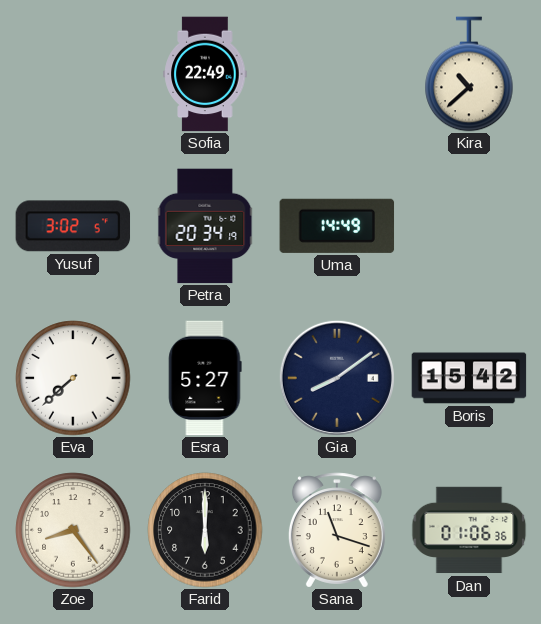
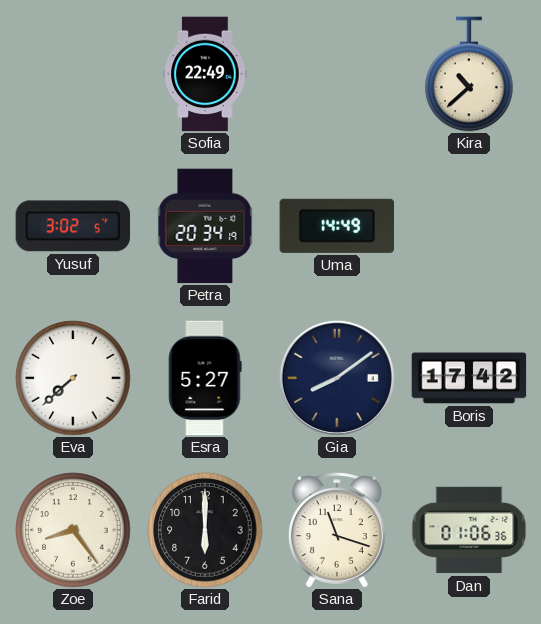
Boris: 15:42 -> 17:42 (469, 378)
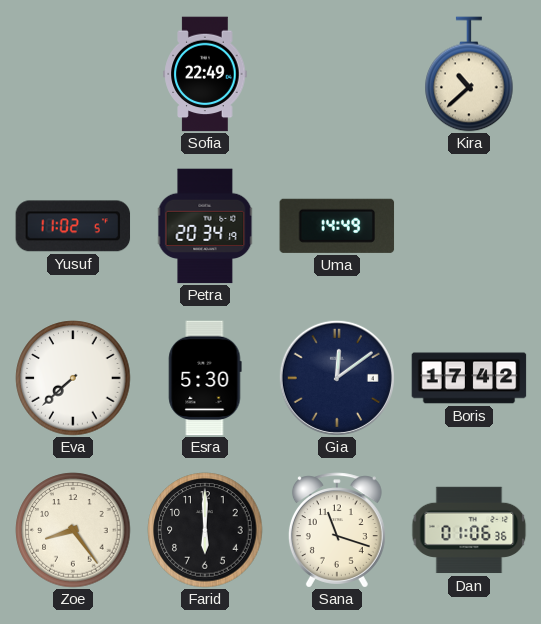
Yusuf: 3:02 -> 11:02 (73, 226)
Esra: 5:27 -> 5:30 (205, 378)
Gia: 8:09 -> 12:09 (337, 378)
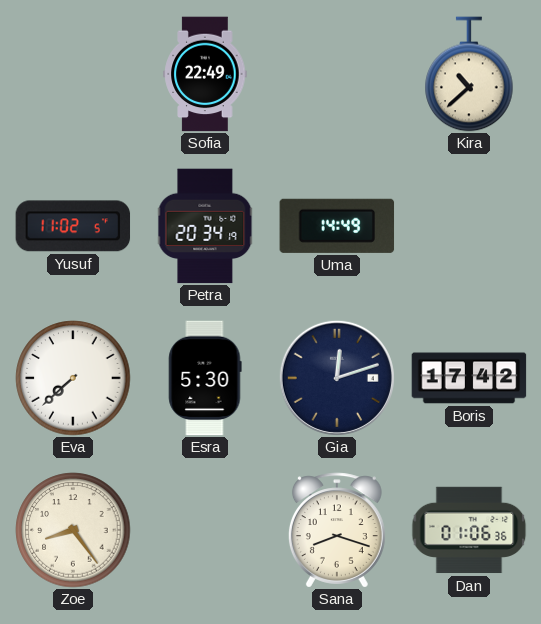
Gia: 12:09 -> 12:12 (337, 378)
Farid: 6:00 -> none (205, 530)
Sana: 11:18 -> 8:18 (337, 530)
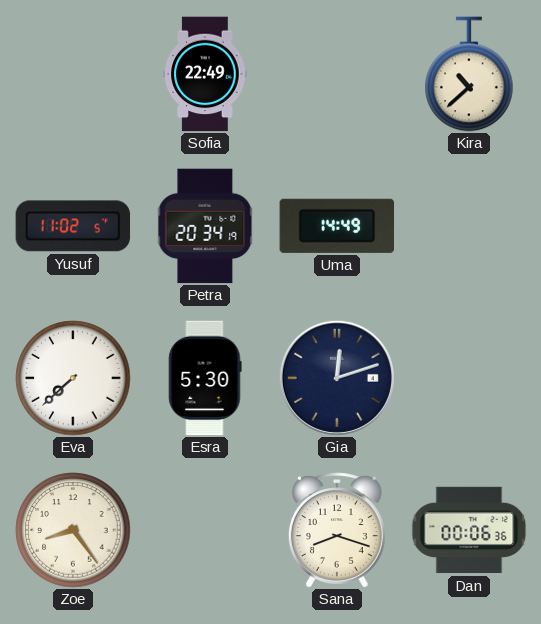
Boris: 17:42 -> none (469, 378)
Dan: 01:06 -> 00:06 (469, 530)
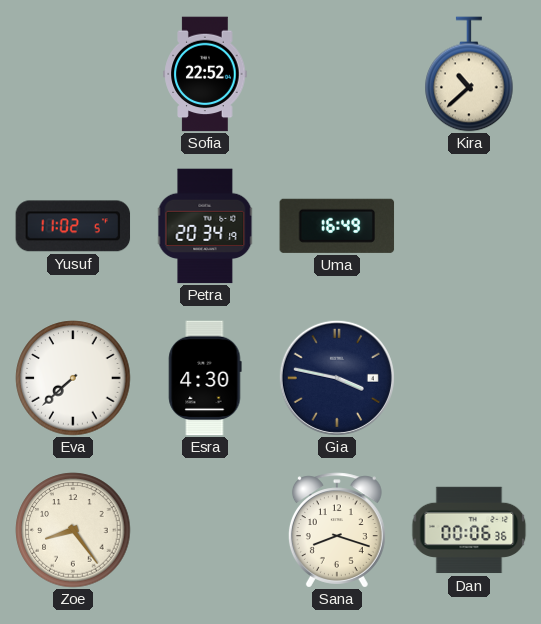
Sofia: 22:49 -> 22:52 (205, 74)
Uma: 14:49 -> 16:49 (337, 226)
Esra: 5:30 -> 4:30 (205, 378)
Gia: 12:12 -> 3:47 (337, 378)
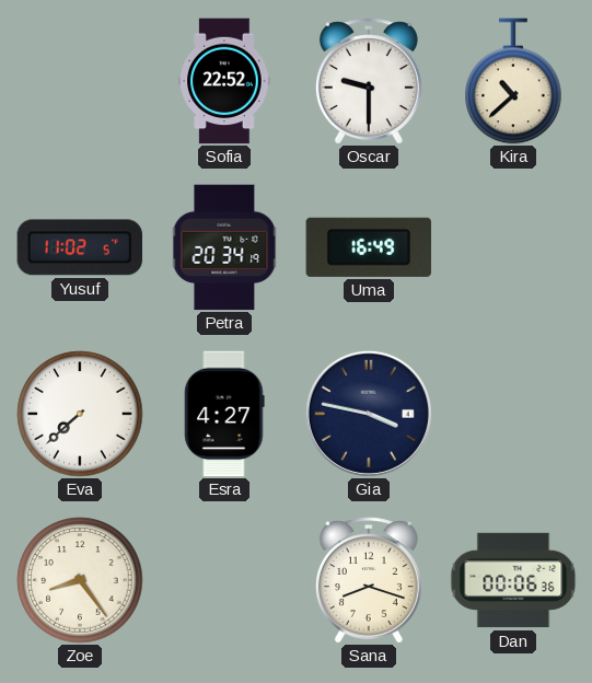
Oscar: none -> 9:30 (369, 81)
Esra: 4:30 -> 4:27 (224, 414)
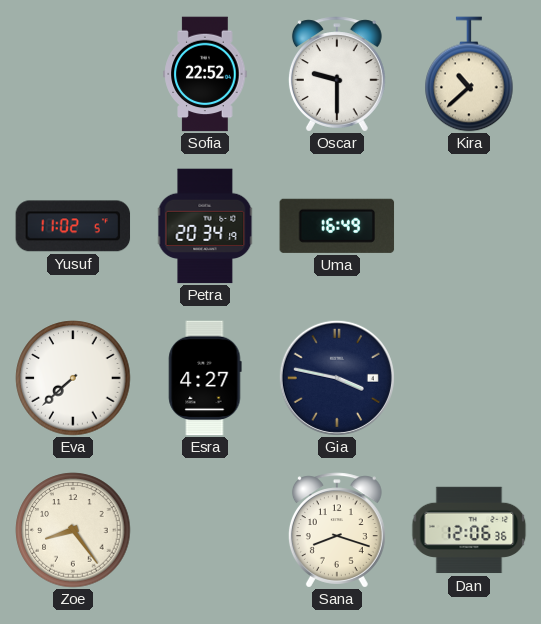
Dan: 00:06 -> 12:06 (469, 530)
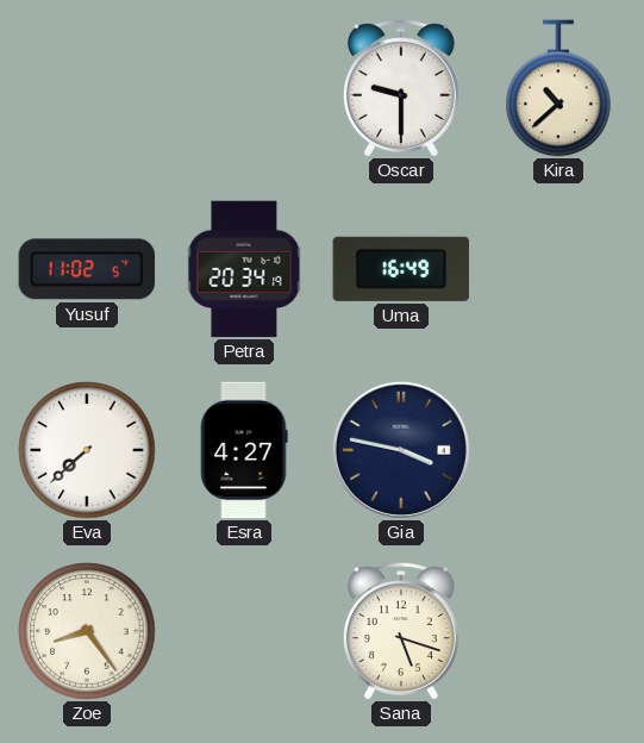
Sofia: 22:52 -> none (205, 74)
Sana: 8:18 -> 5:18 (401, 631)
Dan: 12:06 -> none (469, 530)
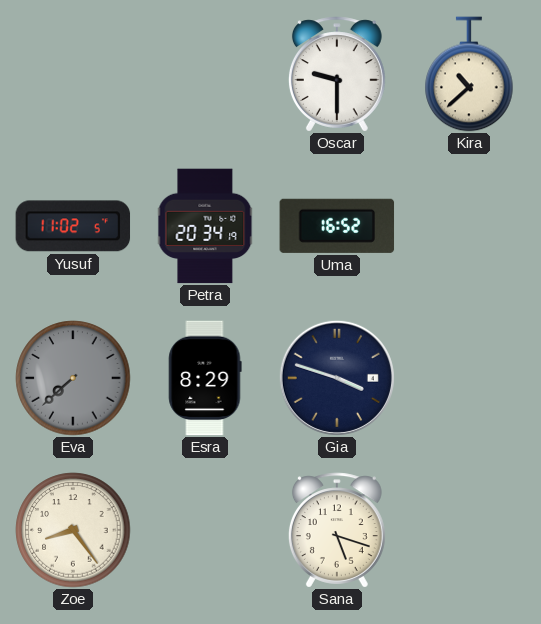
Uma: 16:49 -> 16:52 (337, 226)
Eva dial: white -> grey (73, 378)
Esra: 4:27 -> 8:29 (205, 378)
Gia: 3:47 -> 3:48 (337, 378)
